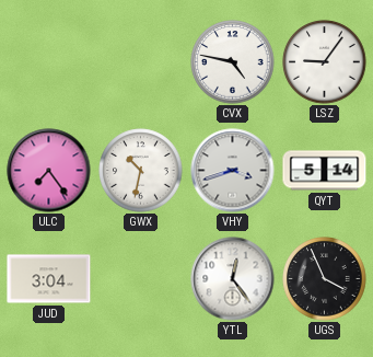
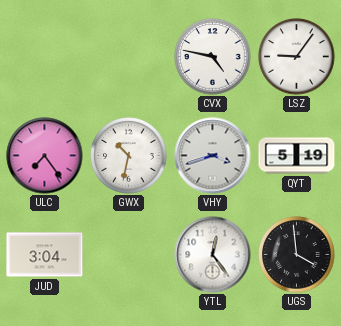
QYT: 5:14 -> 5:19 (297, 156)
UGS: 3:56 -> 3:59 (297, 255)
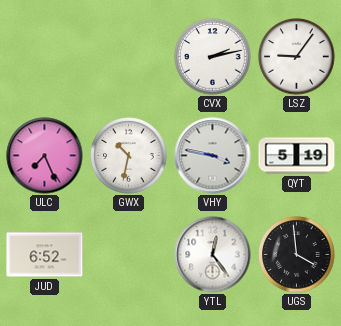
CVX: 4:47 -> 2:13 (213, 57)
ULC: 7:24 -> 7:26 (45, 156)
VHY: 3:42 -> 3:47 (213, 156)
JUD: 3:04 -> 6:52 (45, 255)
